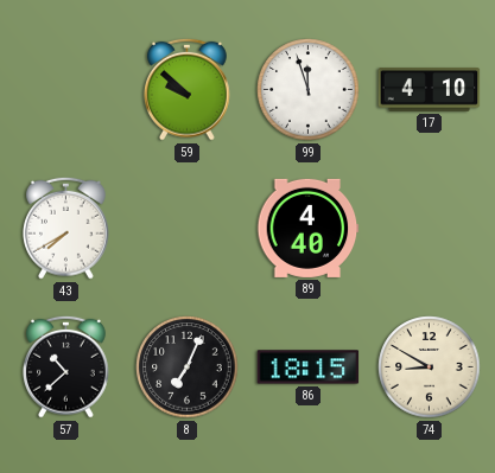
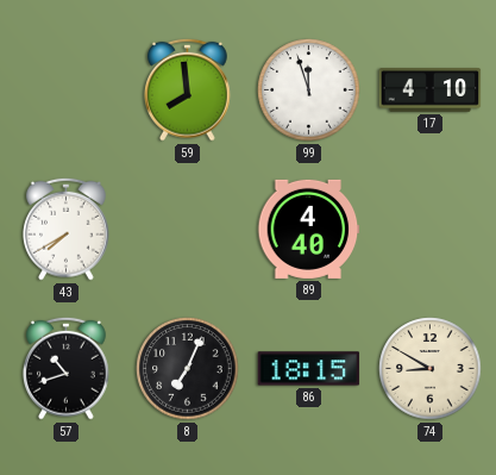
59: 9:52 -> 7:59 (188, 89)
57: 10:38 -> 10:42 (67, 368)
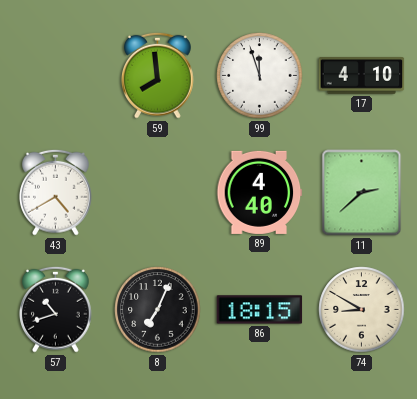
43: 7:40 -> 4:40 (56, 192)
11: none -> 2:38 (362, 193)
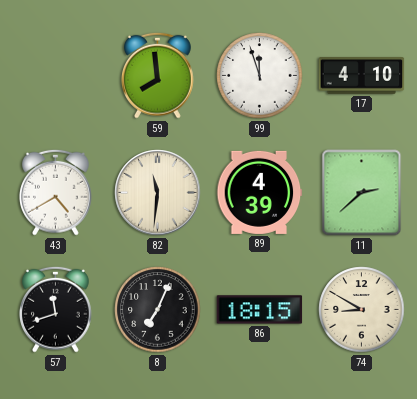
82: none -> 11:31 (158, 193)
89: 4:40 -> 4:39 (260, 192)
57: 10:42 -> 11:42 (56, 309)
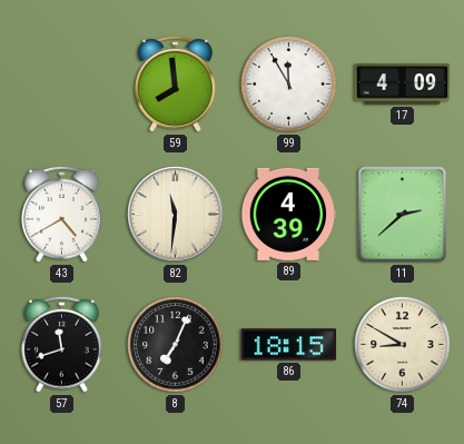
99: 11:57 -> 11:55 (289, 85)
17: 4:10 -> 4:09 (403, 85)
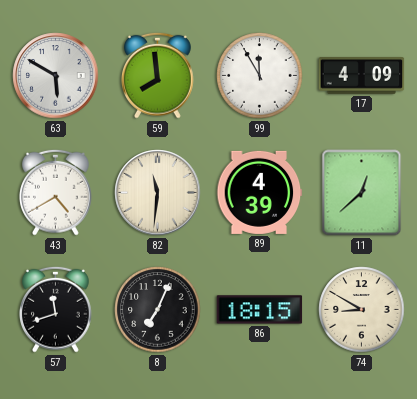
63: none -> 5:50 (56, 76)
11: 2:38 -> 12:38 (362, 193)
